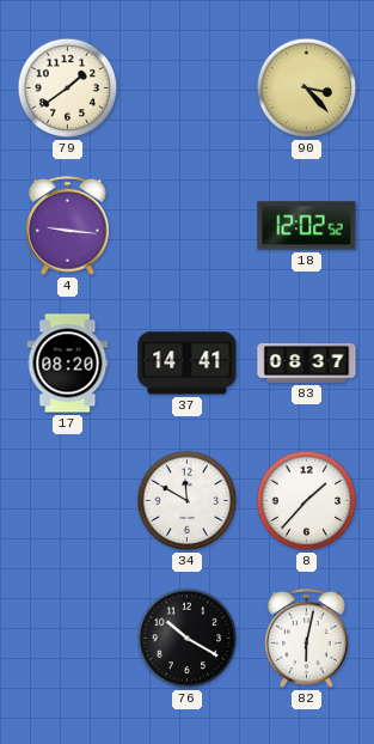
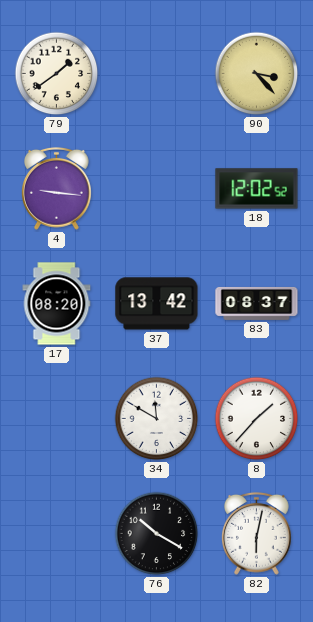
37: 14:41 -> 13:42 (157, 304)
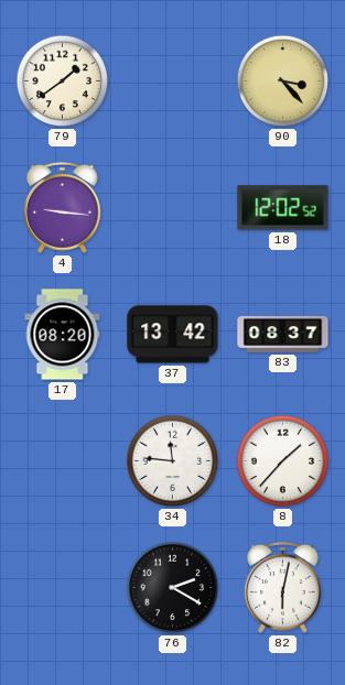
34: 11:50 -> 11:46 (173, 461)
76: 10:20 -> 2:20 (173, 588)
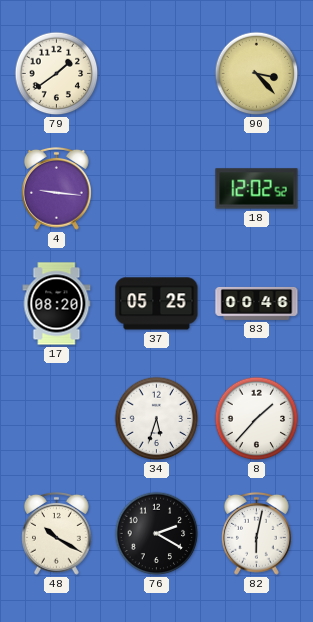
37: 13:42 -> 05:25 (157, 304)
83: 08:37 -> 00:46 (257, 303)
34: 11:46 -> 5:33 (157, 419)
48: none -> 10:20 (57, 533)
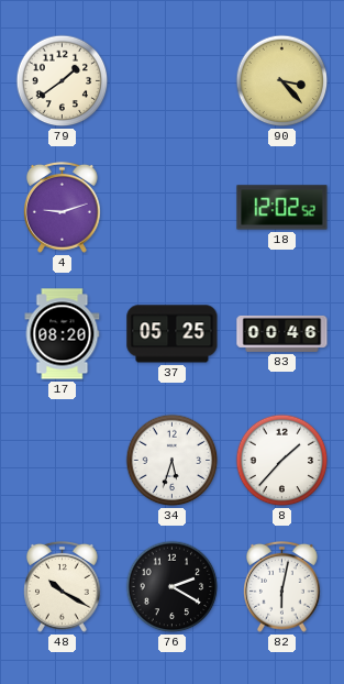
4: 9:16 -> 9:12 (63, 207)
